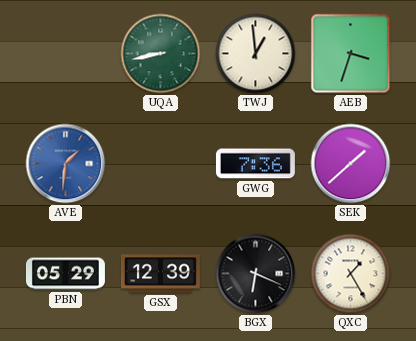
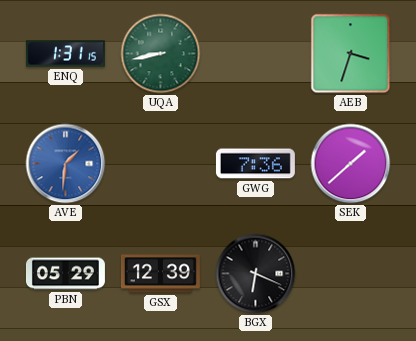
ENQ: none -> 1:31 (65, 54)
TWJ: 12:59 -> none (256, 54)
QXC: 1:25 -> none (351, 274)
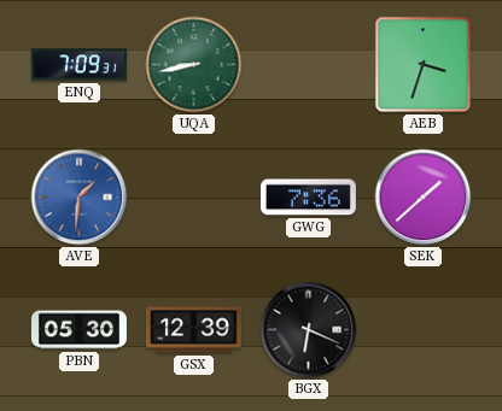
ENQ: 1:31 -> 7:09 (78, 65)
PBN: 05:29 -> 05:30 (78, 330)
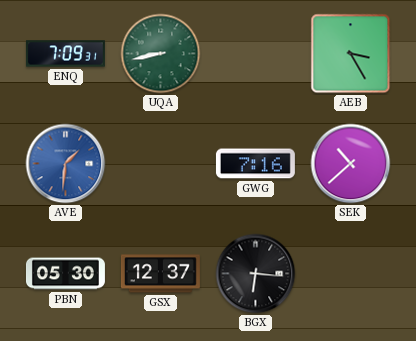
AEB: 3:33 -> 3:25 (351, 54)
GWG: 7:36 -> 7:16 (255, 164)
SEK: 1:38 -> 10:38 (351, 164)
GSX: 12:39 -> 12:37 (160, 274)
BGX: 6:19 -> 6:16 (256, 274)
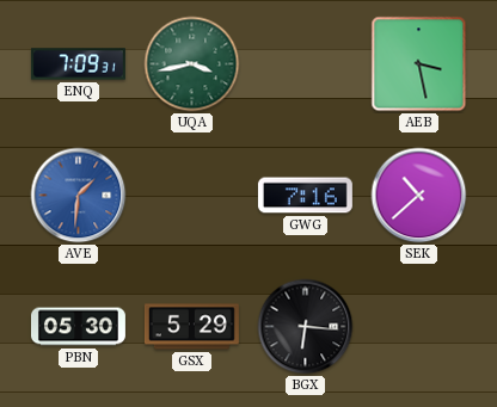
UQA: 8:43 -> 3:43 (192, 64)
AEB: 3:25 -> 3:28 (419, 64)
GSX: 12:37 -> 5:29 (191, 327)
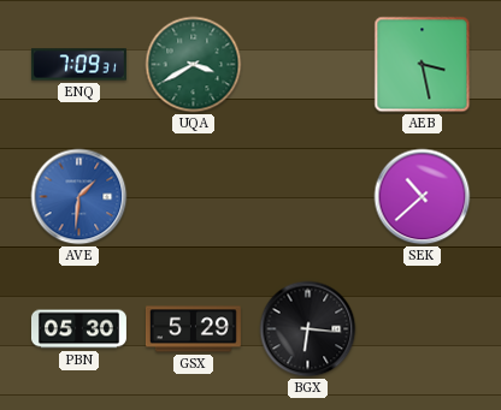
UQA: 3:43 -> 3:40 (194, 65)
GWG: 7:16 -> none (305, 196)
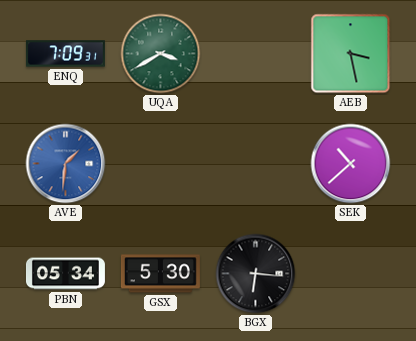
PBN: 05:30 -> 05:34 (65, 274)
GSX: 5:29 -> 5:30 (160, 274)
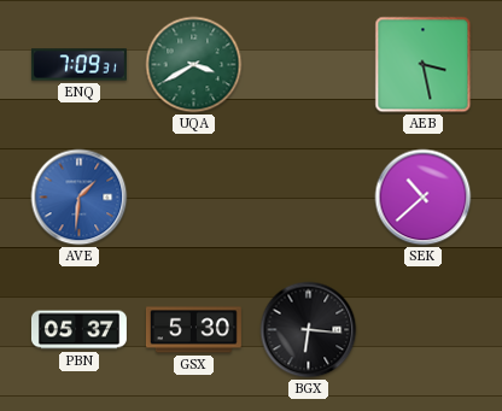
PBN: 05:34 -> 05:37 (78, 330)
